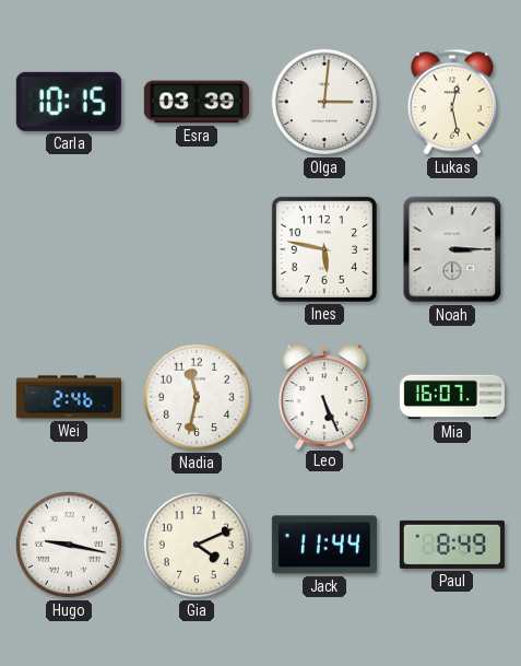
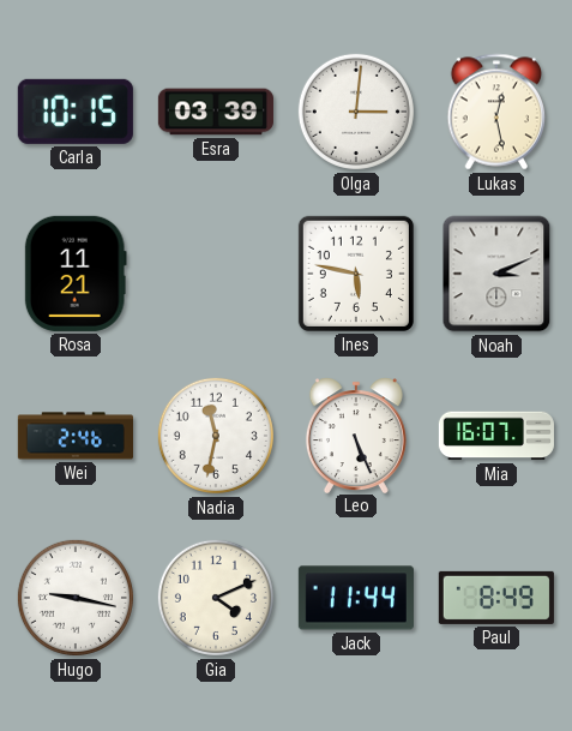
Rosa: none -> 11:21 (76, 274)
Noah: 3:15 -> 3:11 (496, 274)
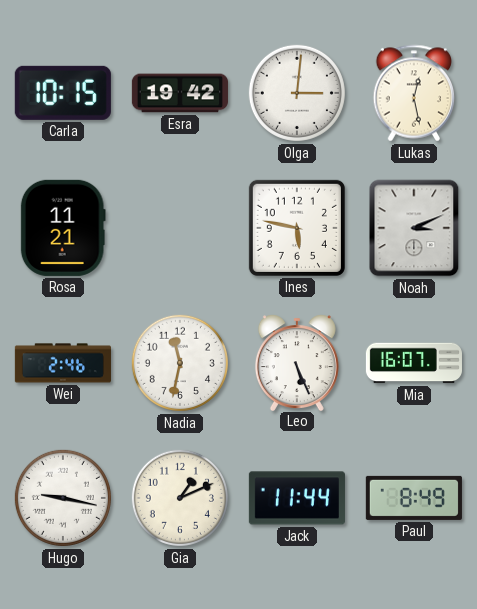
Esra: 03:39 -> 19:42 (180, 93)
Gia: 4:11 -> 1:11 (180, 498)
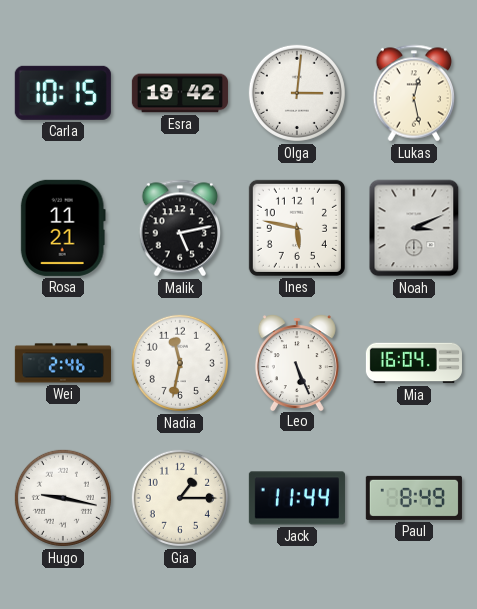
Malik: none -> 5:13 (180, 228)
Mia: 16:07 -> 16:04 (414, 363)
Gia: 1:11 -> 1:15 (180, 498)
